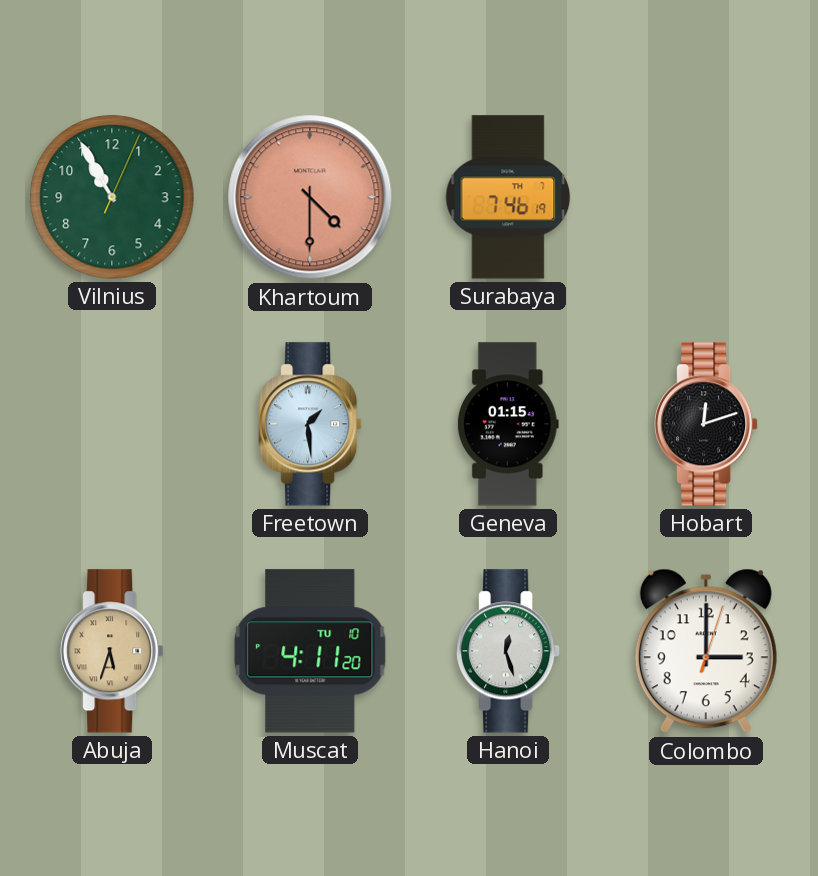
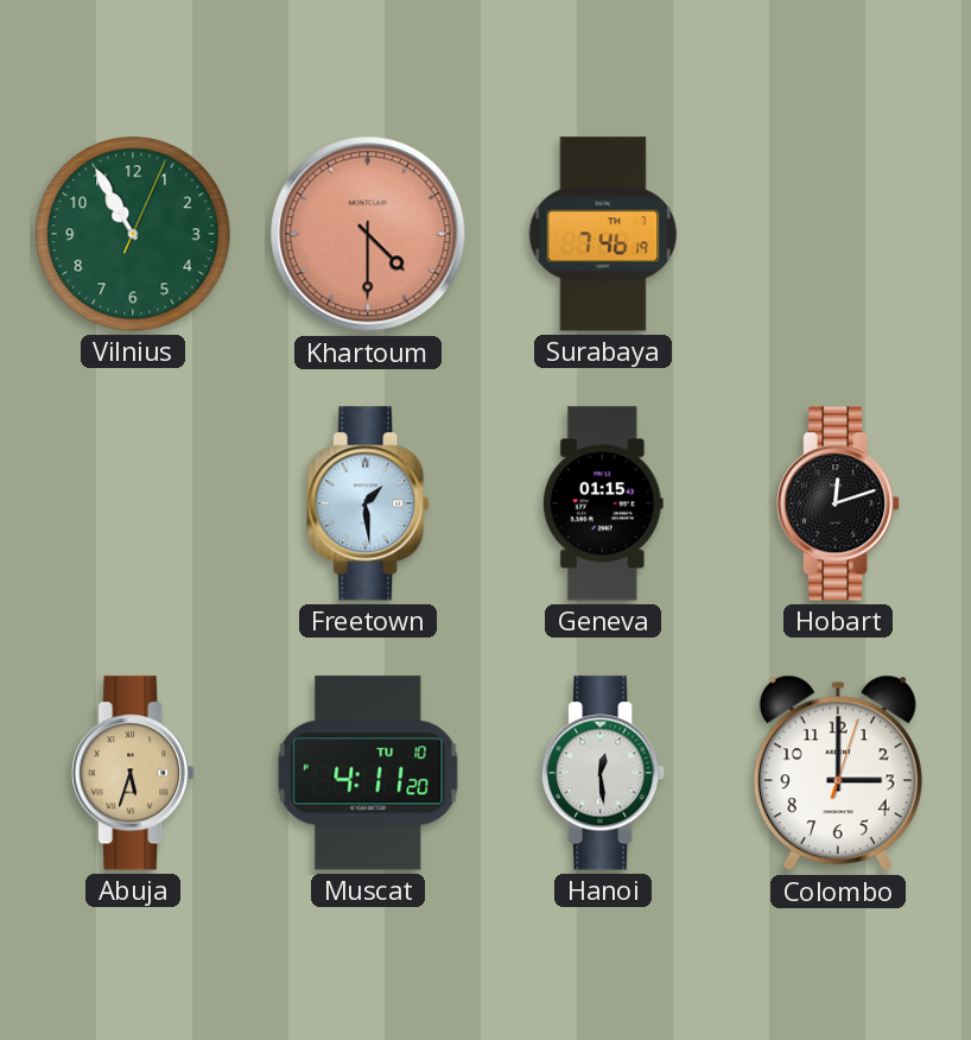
Hanoi: 12:27 -> 12:29 (604, 773)
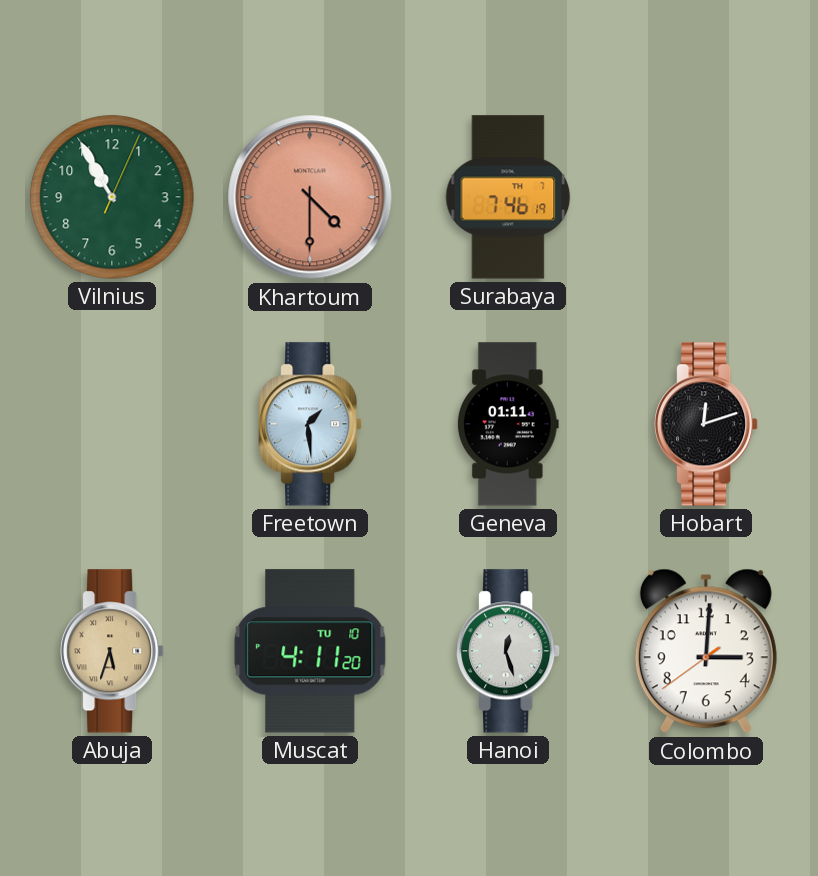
Geneva: 01:15 -> 01:11 (508, 424)
Hanoi: 12:29 -> 12:27 (509, 651)
Colombo: 3:00:03 -> 3:00:39 (706, 651)
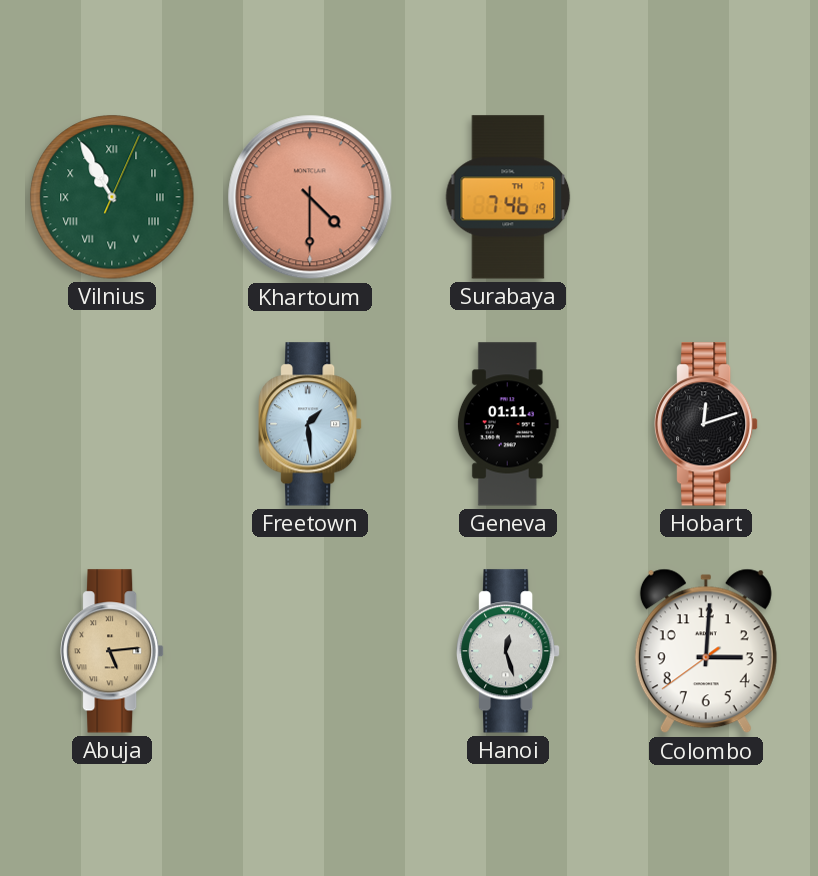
Vilnius numerals: Arabic -> Roman (112, 197)
Abuja: 5:33 -> 5:14 (113, 651)
Muscat: 4:11 -> none (310, 651)
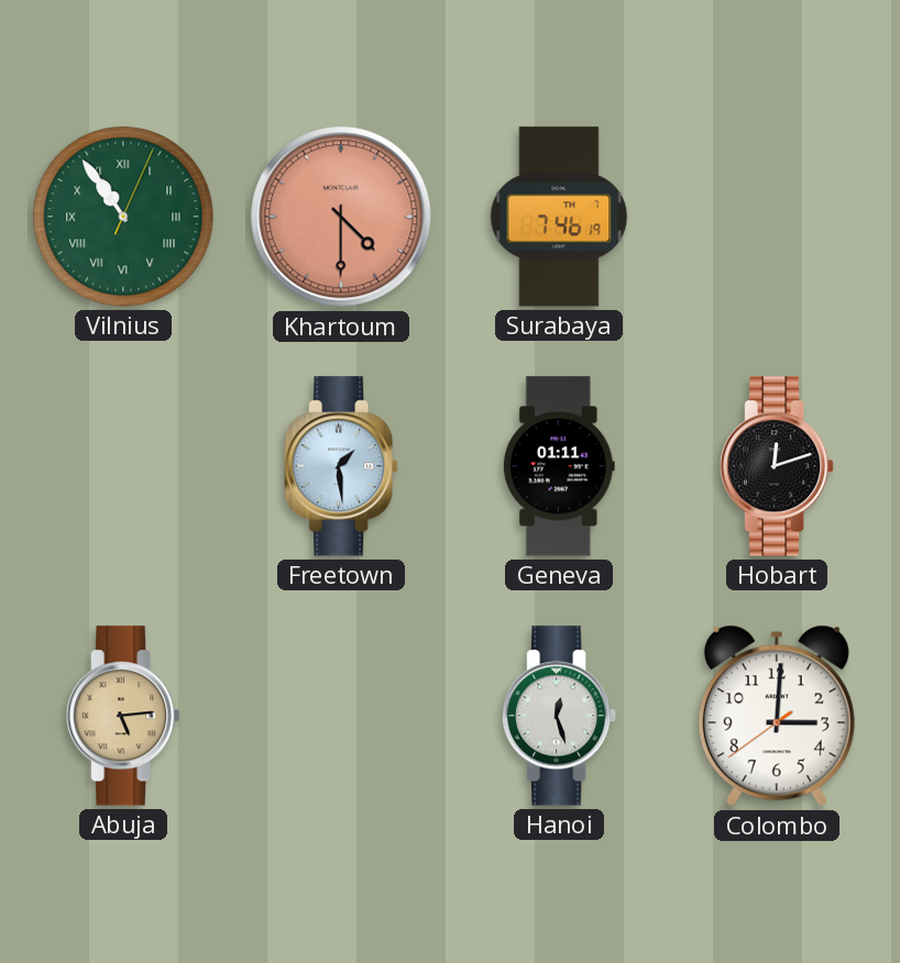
Vilnius: 10:55 -> 10:54 (123, 217)
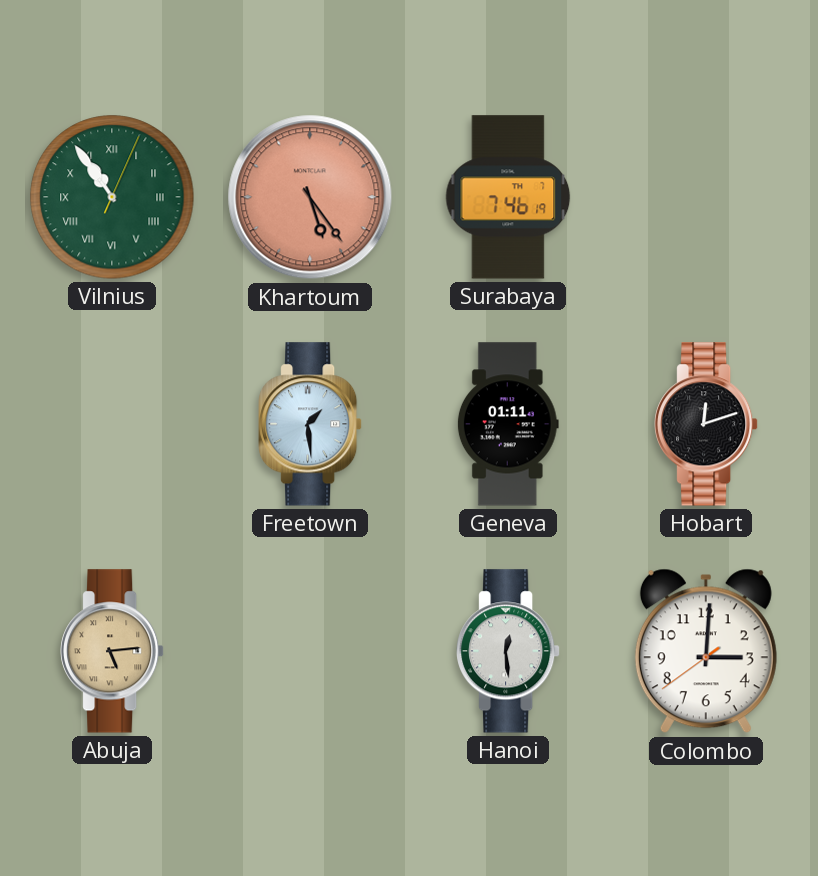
Khartoum: 4:30 -> 5:24 (310, 197)
Hanoi: 12:27 -> 12:29 (509, 651)
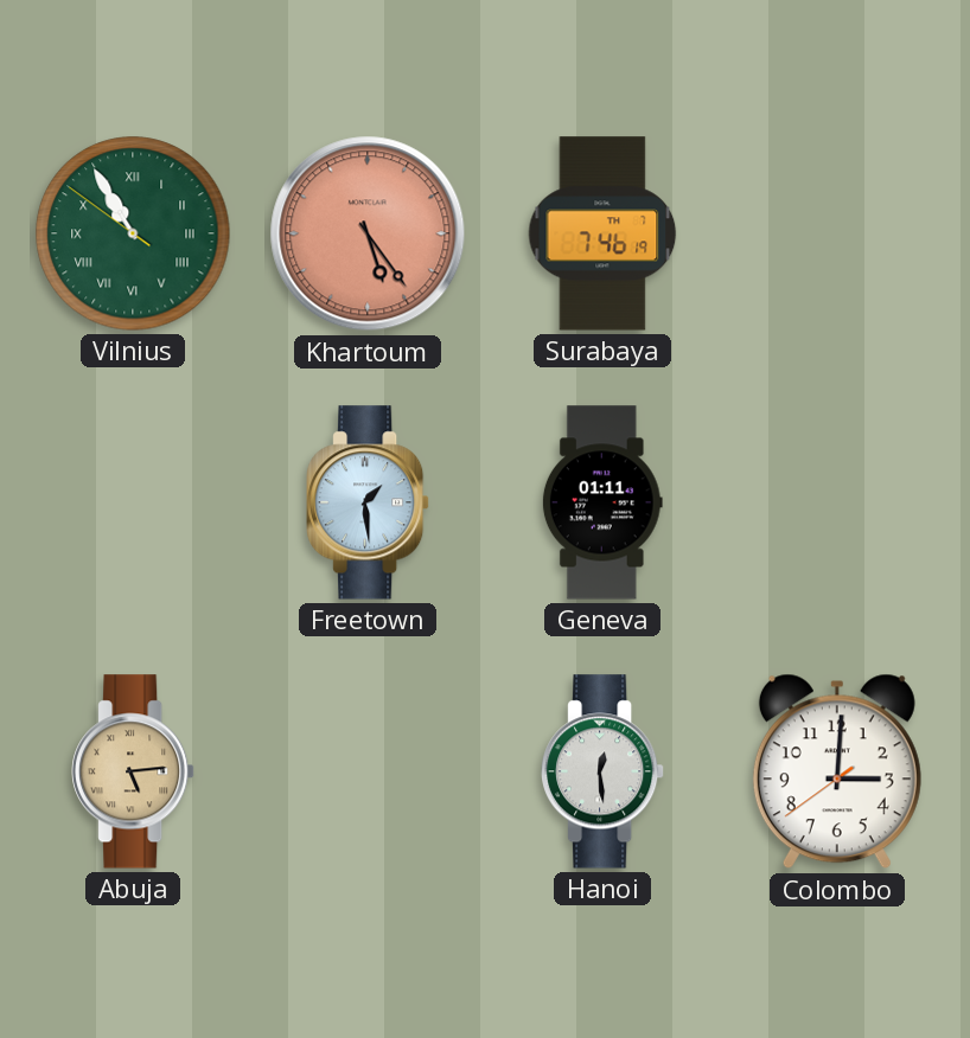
Vilnius: 10:54:04 -> 10:54:51 (133, 233)
Hobart: 12:12 -> none (707, 424)
